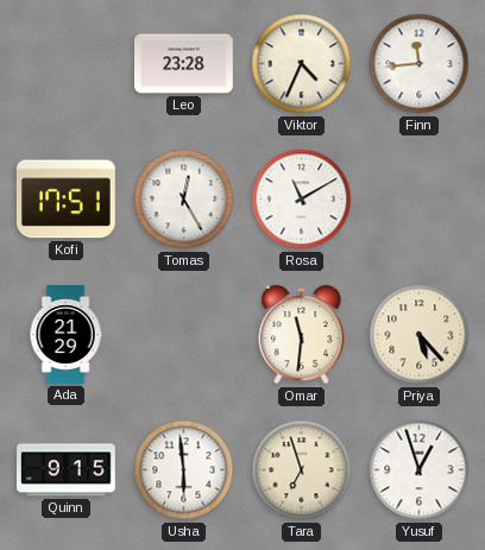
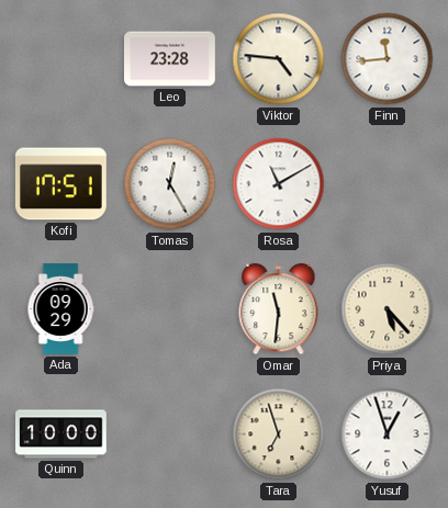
Viktor: 4:34 -> 4:46 (279, 59)
Ada: 21:29 -> 09:29 (60, 309)
Quinn: 9:15 -> 10:00 (61, 434)
Usha: 5:59 -> none (184, 470)
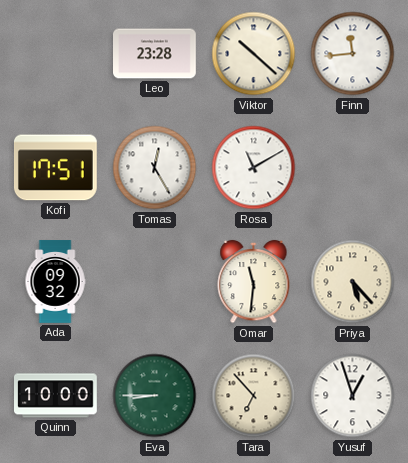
Viktor: 4:46 -> 10:22 (254, 54)
Ada: 09:29 -> 09:32 (55, 282)
Eva: none -> 8:45 (155, 396)
Tara: 6:57 -> 6:53 (254, 396)
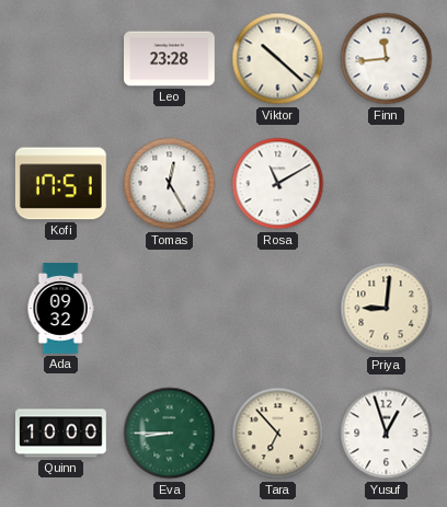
Omar: 11:31 -> none (254, 282)
Priya: 5:23 -> 9:01 (387, 309)
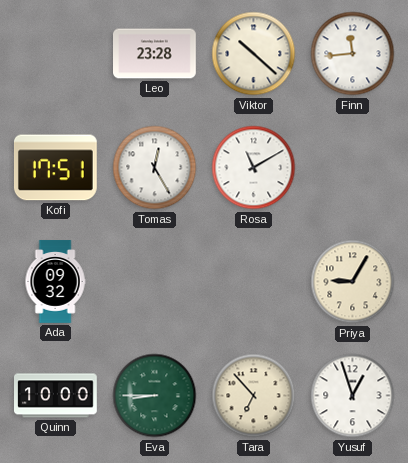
Priya: 9:01 -> 9:05 (353, 282)
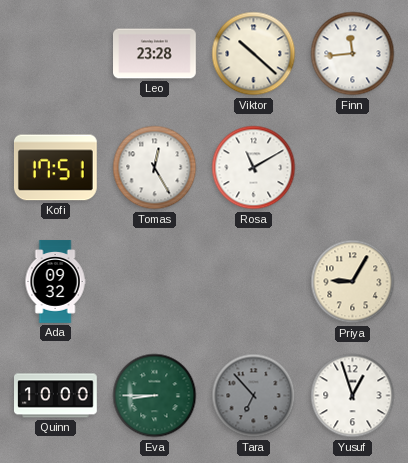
Tara dial: cream -> grey (254, 396)
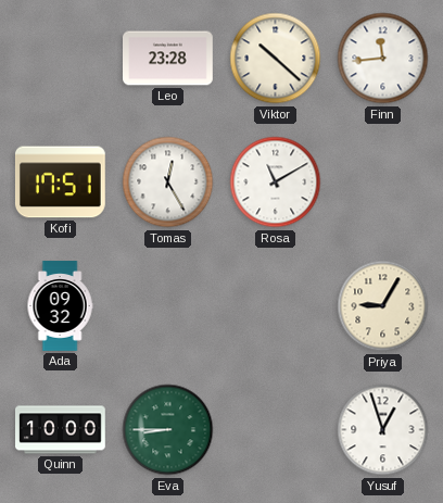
Tara: 6:53 -> none (254, 396)
